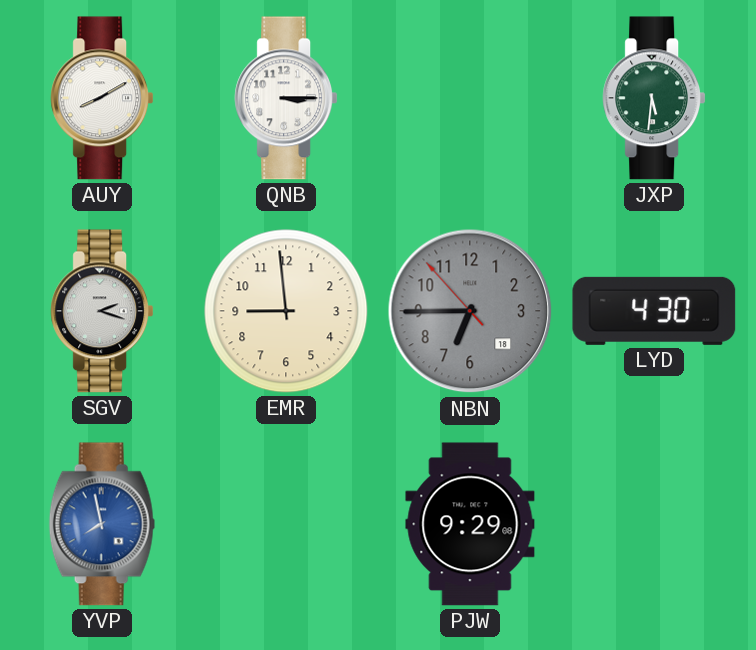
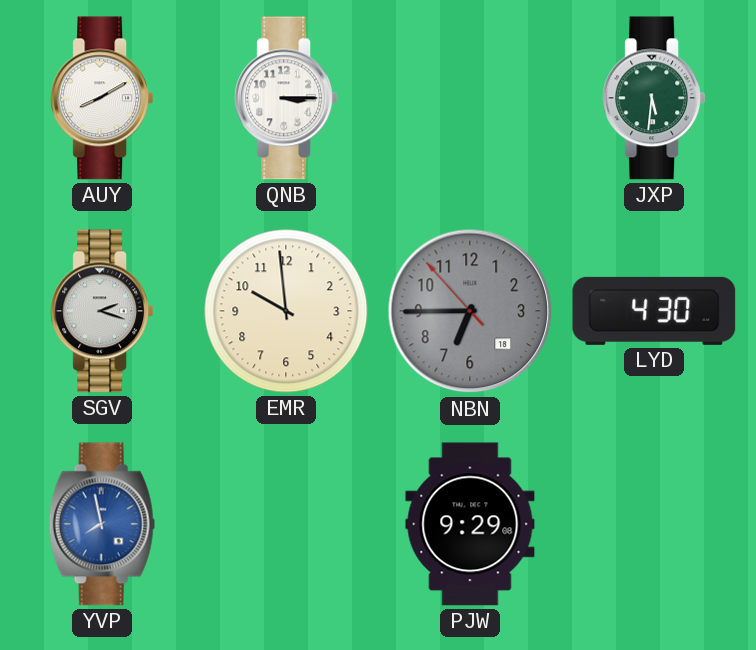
EMR: 8:59 -> 9:59 (286, 311)
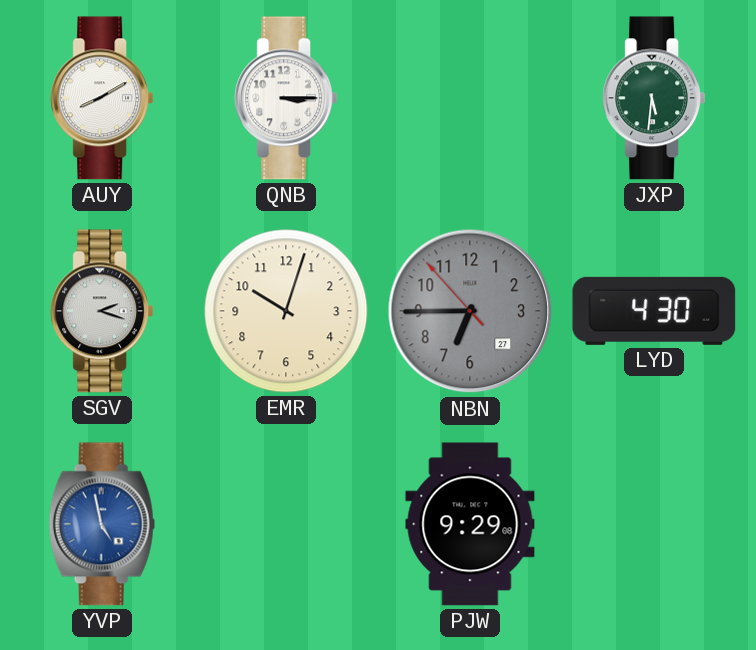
EMR: 9:59 -> 10:03 (286, 311)
NBN date: 18 -> 27 (470, 311)
YVP: 7:58 -> 4:58 (102, 524)
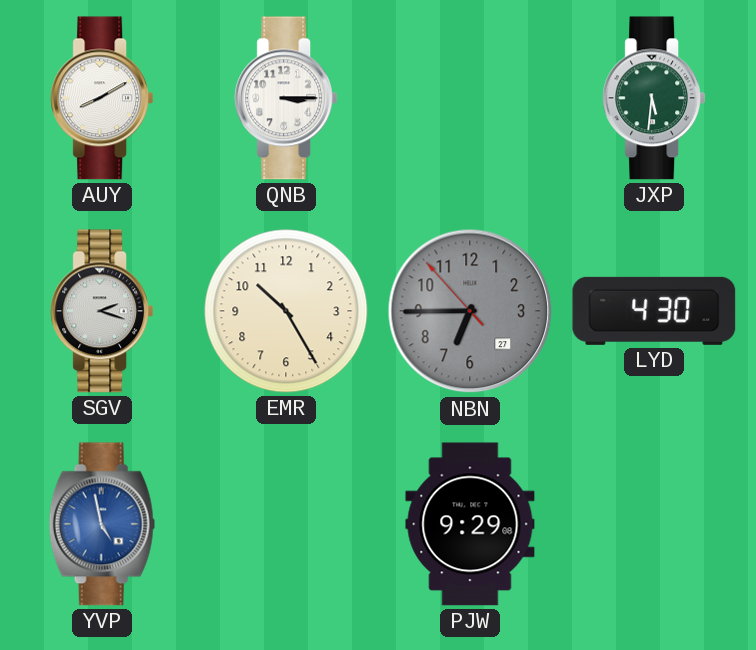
EMR: 10:03 -> 10:25 (286, 311)
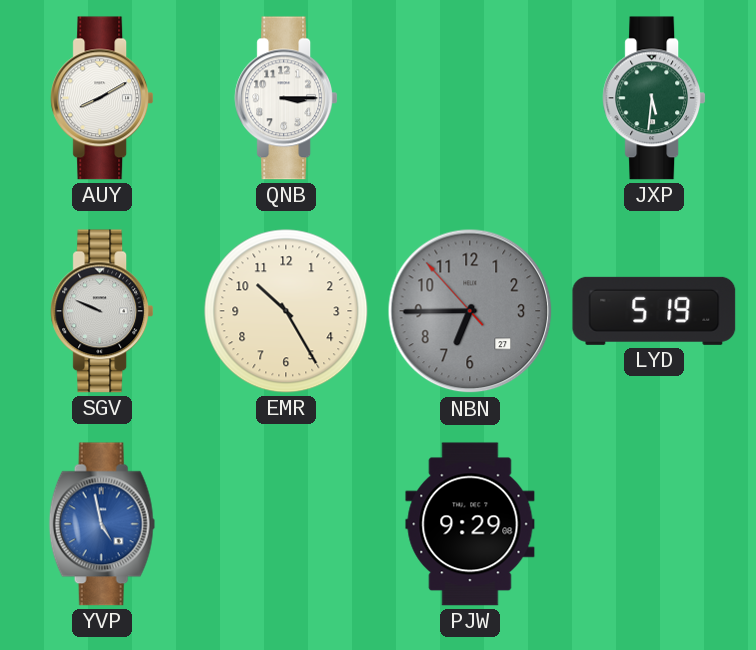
SGV: 2:18 -> 9:49 (102, 311)
LYD: 4:30 -> 5:19 (654, 311)
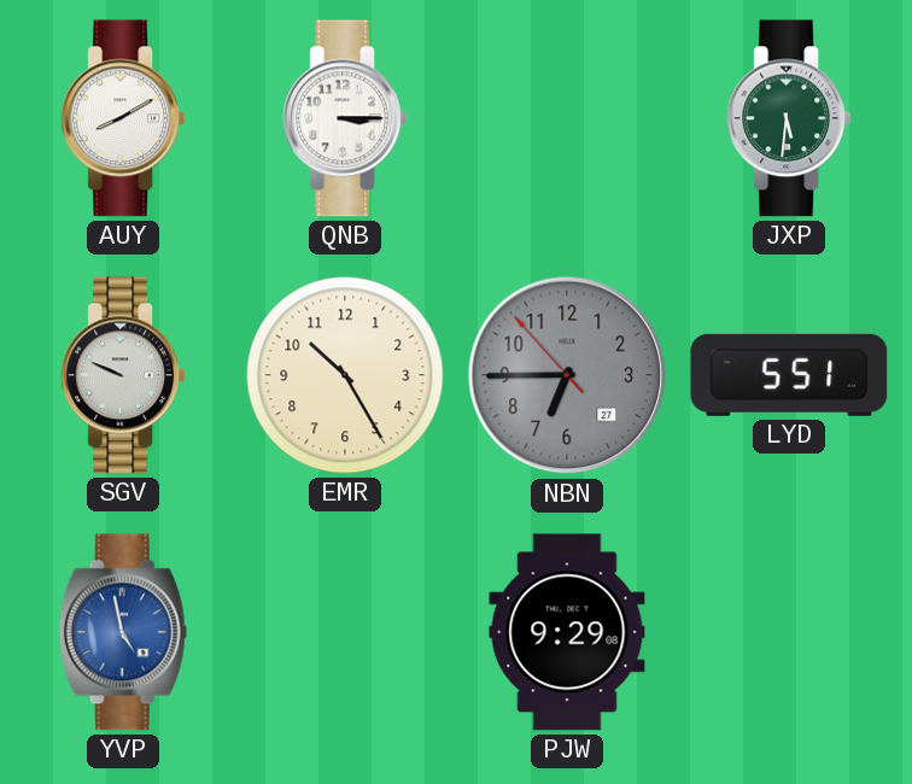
LYD: 5:19 -> 5:51 (789, 375)
